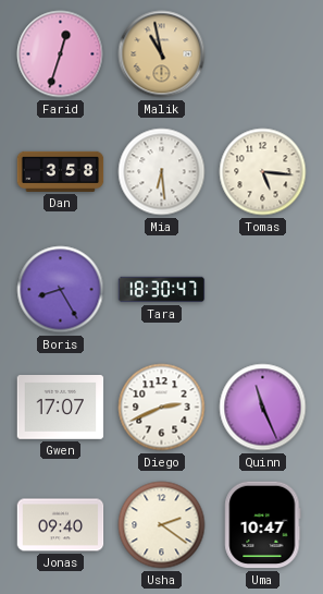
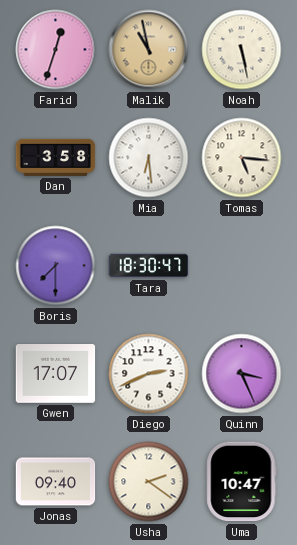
Noah: none -> 5:28 (242, 50)
Boris: 8:25 -> 7:30 (56, 266)
Quinn: 11:26 -> 3:26 (242, 374)
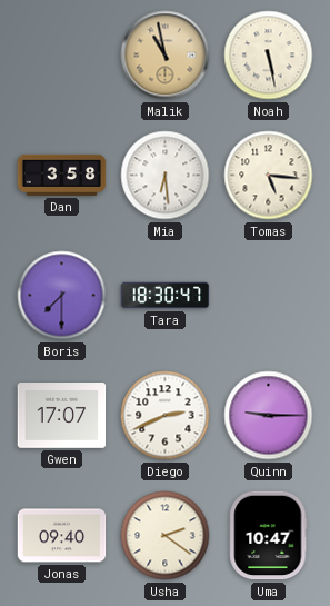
Farid: 12:33 -> none (56, 50)
Quinn: 3:26 -> 9:15 (269, 416)
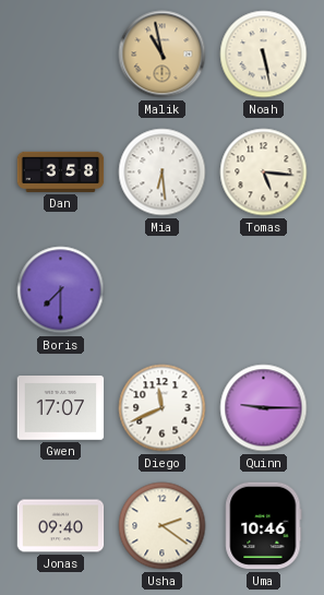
Tara: 18:30 -> none (166, 296)
Diego: 2:41 -> 11:41 (163, 408)
Uma: 10:47 -> 10:46 (264, 526)
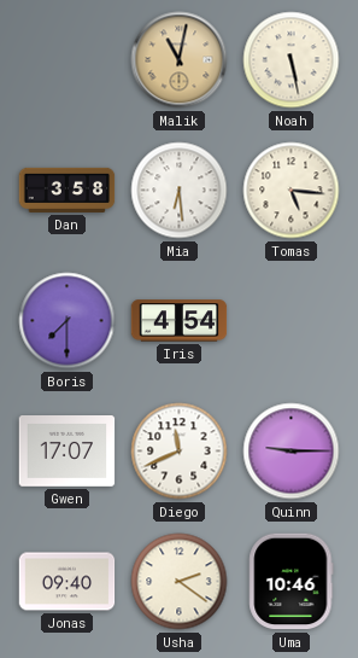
Malik: 10:58 -> 11:02 (180, 60)
Iris: none -> 4:54 (180, 321)
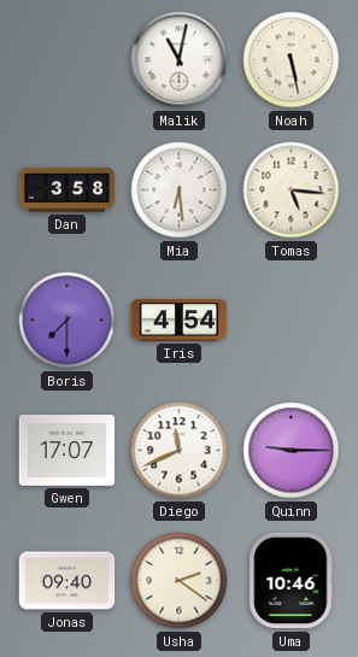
Malik dial: champagne -> white (180, 60)
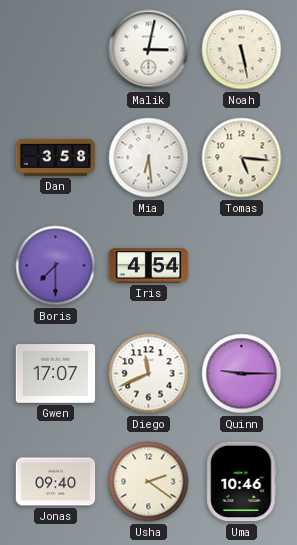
Malik: 11:02 -> 3:02 (149, 50)
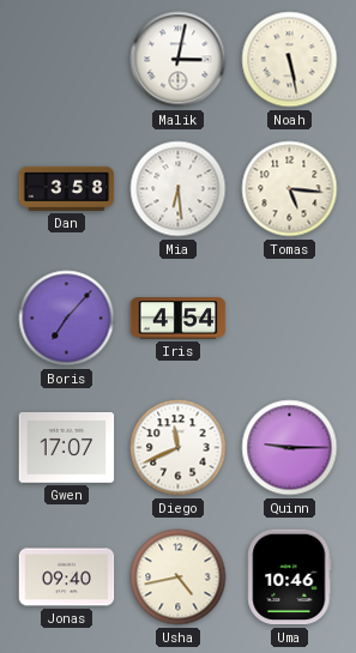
Boris: 7:30 -> 7:07 (67, 319)
Usha: 2:21 -> 4:43 (179, 578)
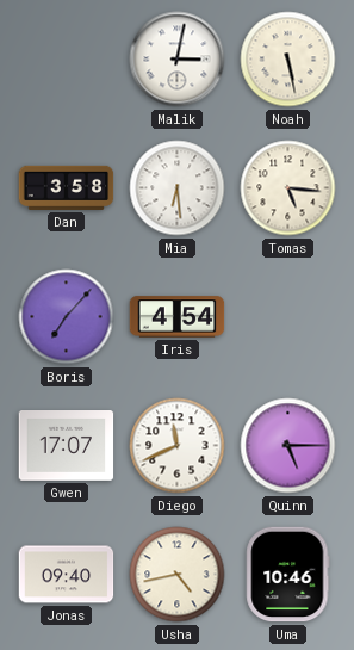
Quinn: 9:15 -> 5:15 (288, 446)
